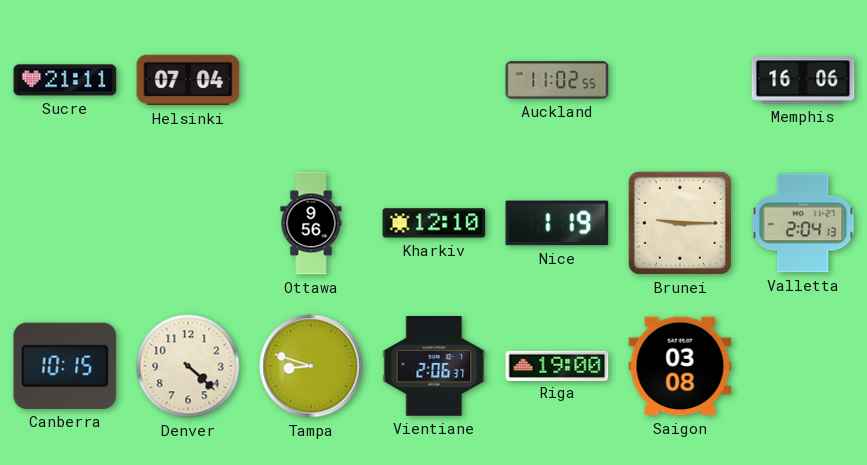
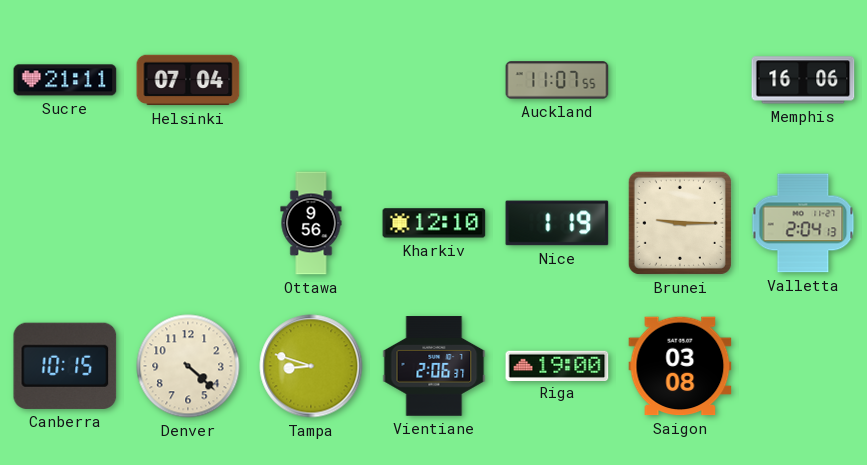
Auckland: 11:02 -> 11:07 (557, 80)
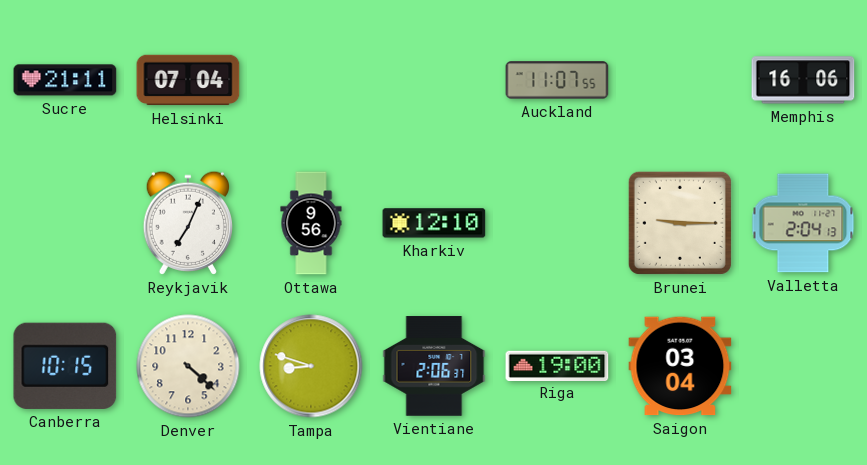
Reykjavik: none -> 7:04 (187, 223)
Nice: 1:19 -> none (557, 223)
Saigon: 03:08 -> 03:04 (680, 366)
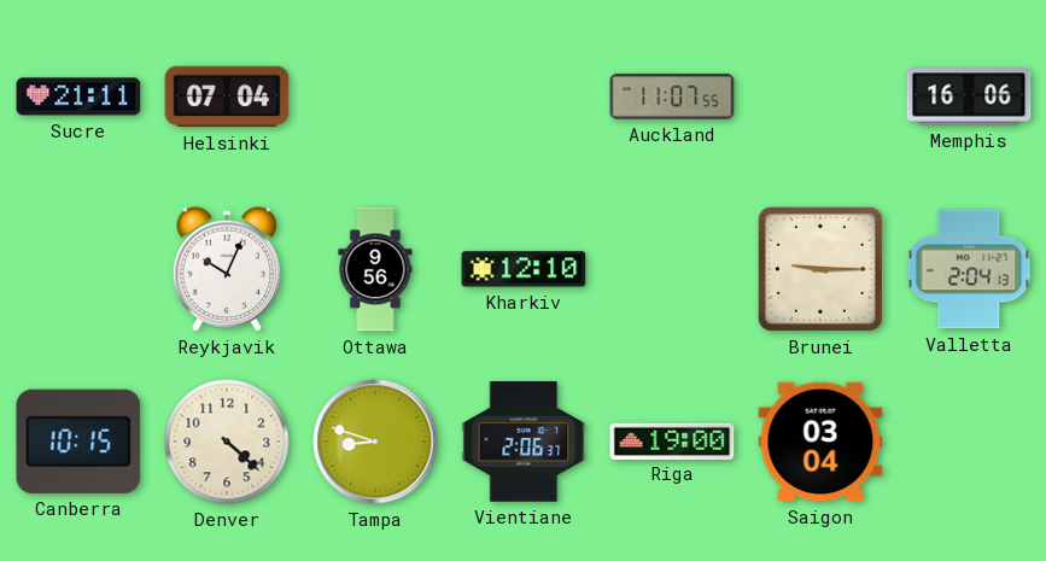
Reykjavik: 7:04 -> 10:04 (226, 269)
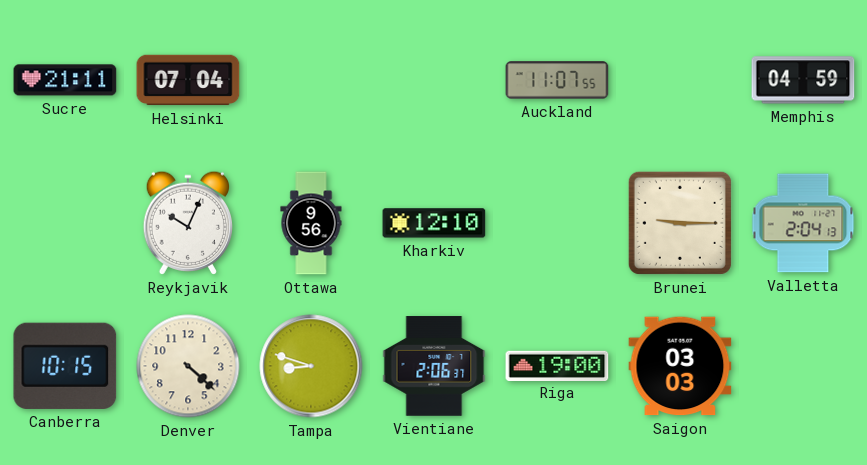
Memphis: 16:06 -> 04:59 (803, 80)
Saigon: 03:04 -> 03:03 (680, 366)
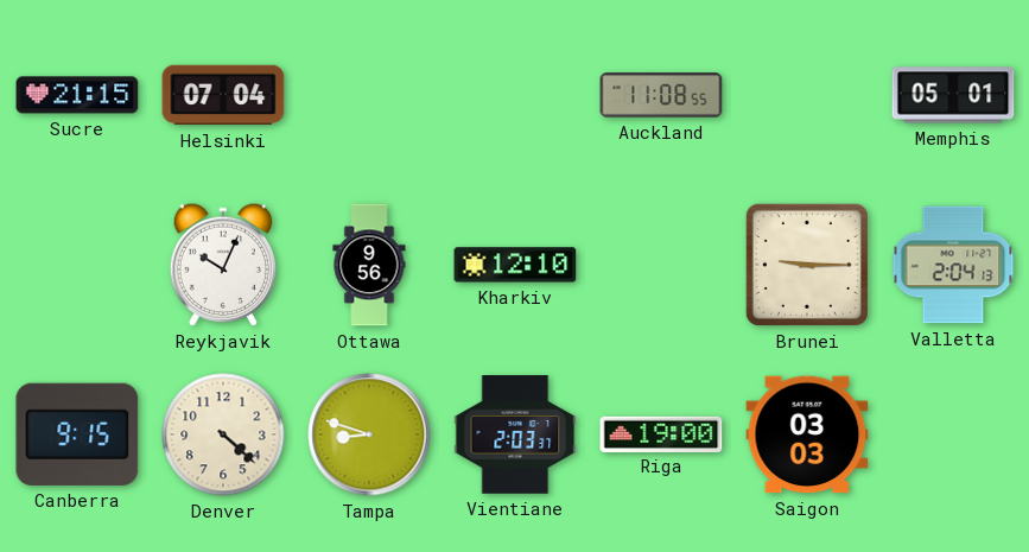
Sucre: 21:11 -> 21:15 (77, 95)
Auckland: 11:07 -> 11:08 (661, 95)
Memphis: 04:59 -> 05:01 (953, 95)
Canberra: 10:15 -> 9:15 (77, 434)
Vientiane: 2:06 -> 2:03 (515, 434)
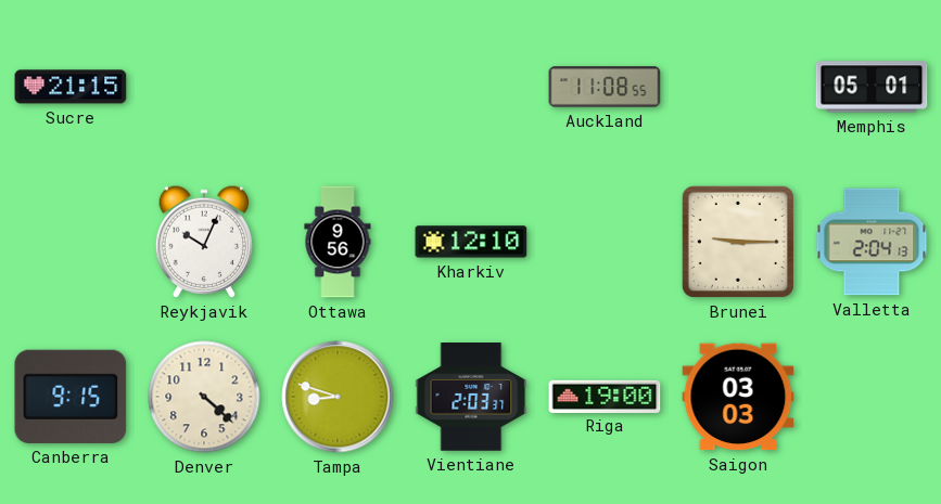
Helsinki: 07:04 -> none (223, 95)
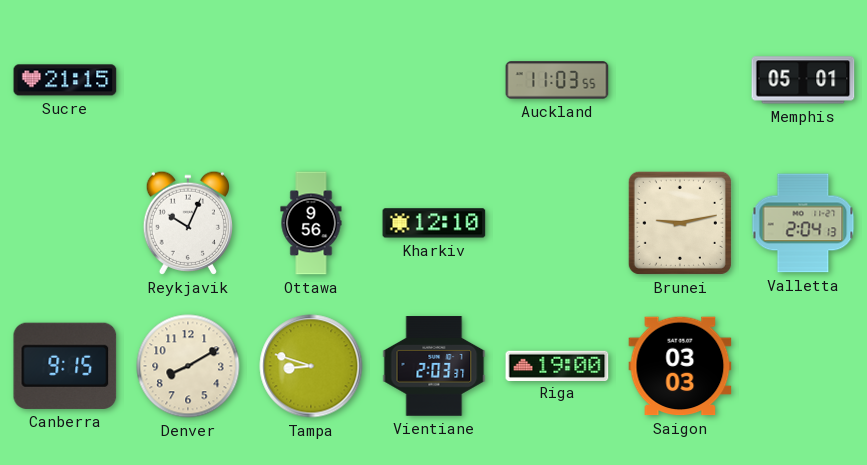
Auckland: 11:08 -> 11:03 (557, 80)
Brunei: 9:15 -> 9:13 (680, 223)
Denver: 4:22 -> 8:10 (188, 366)
